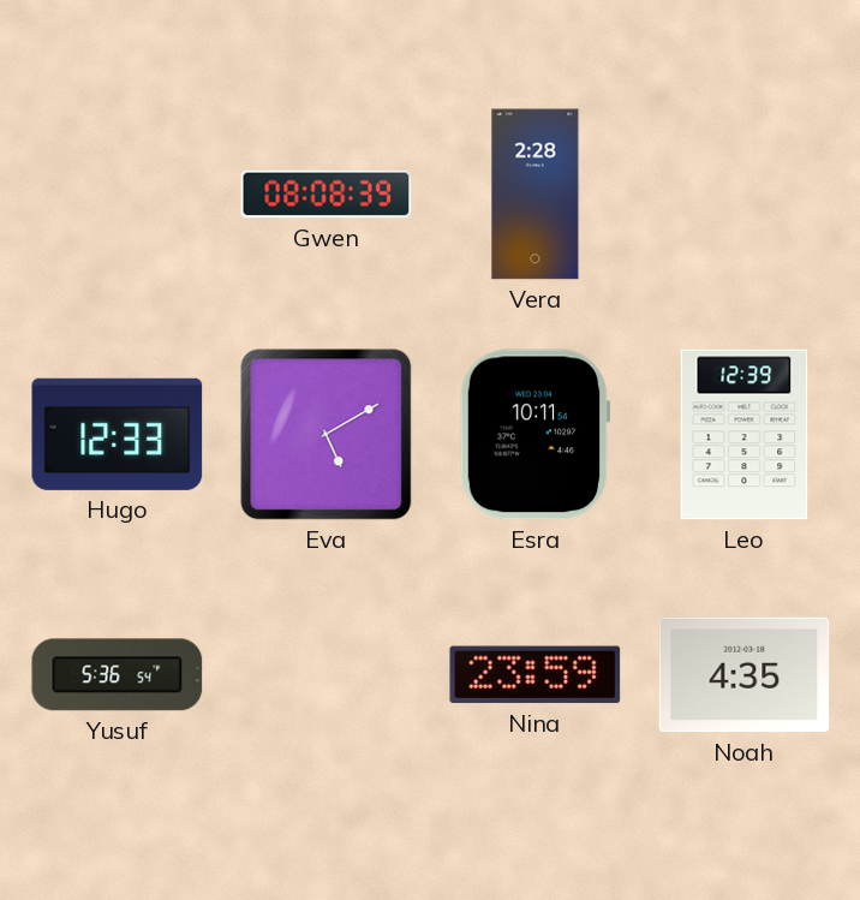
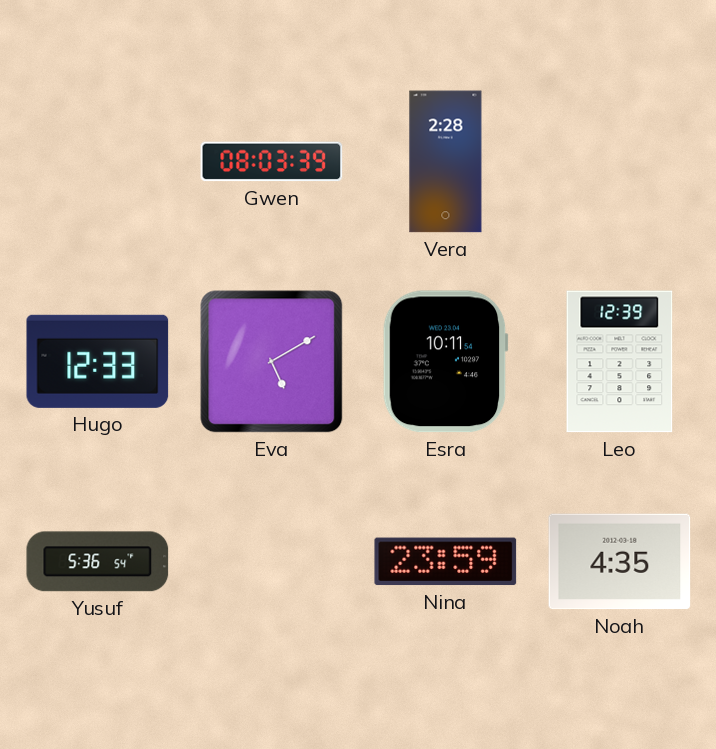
Gwen: 08:08 -> 08:03 (272, 162)
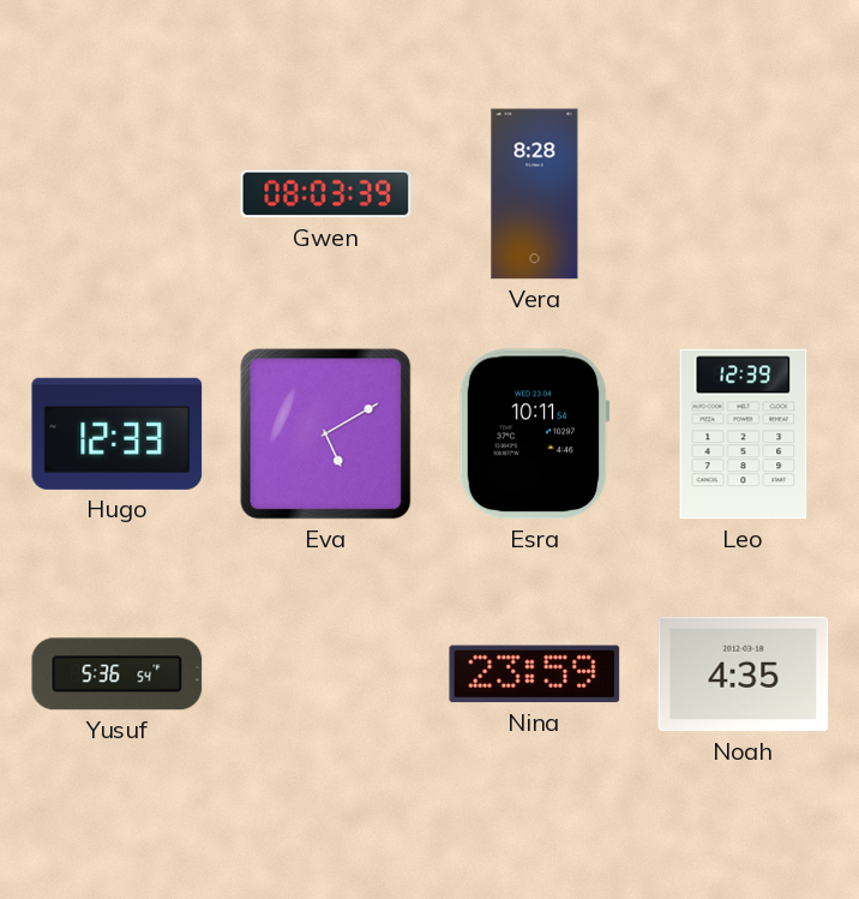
Vera: 2:28 -> 8:28 (535, 194)
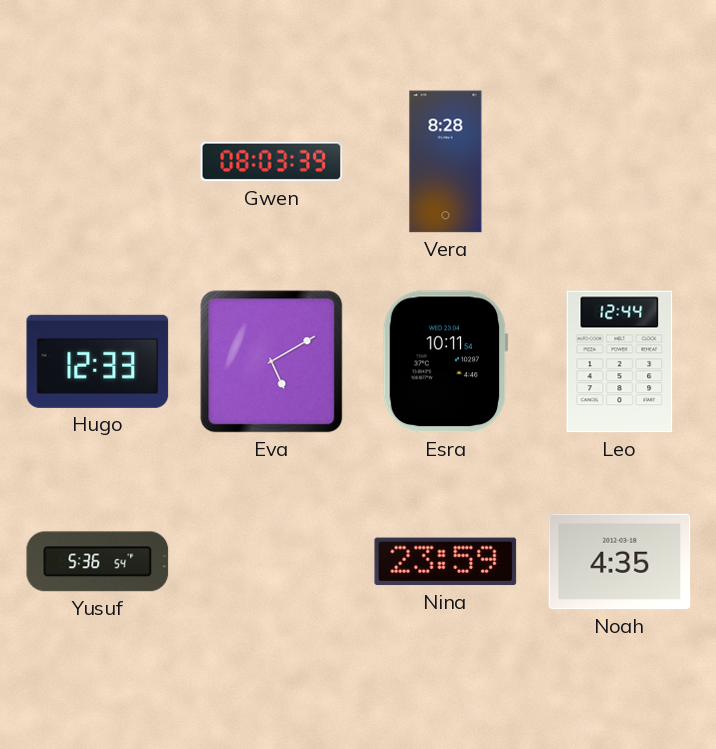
Leo: 12:39 -> 12:44 (620, 362)
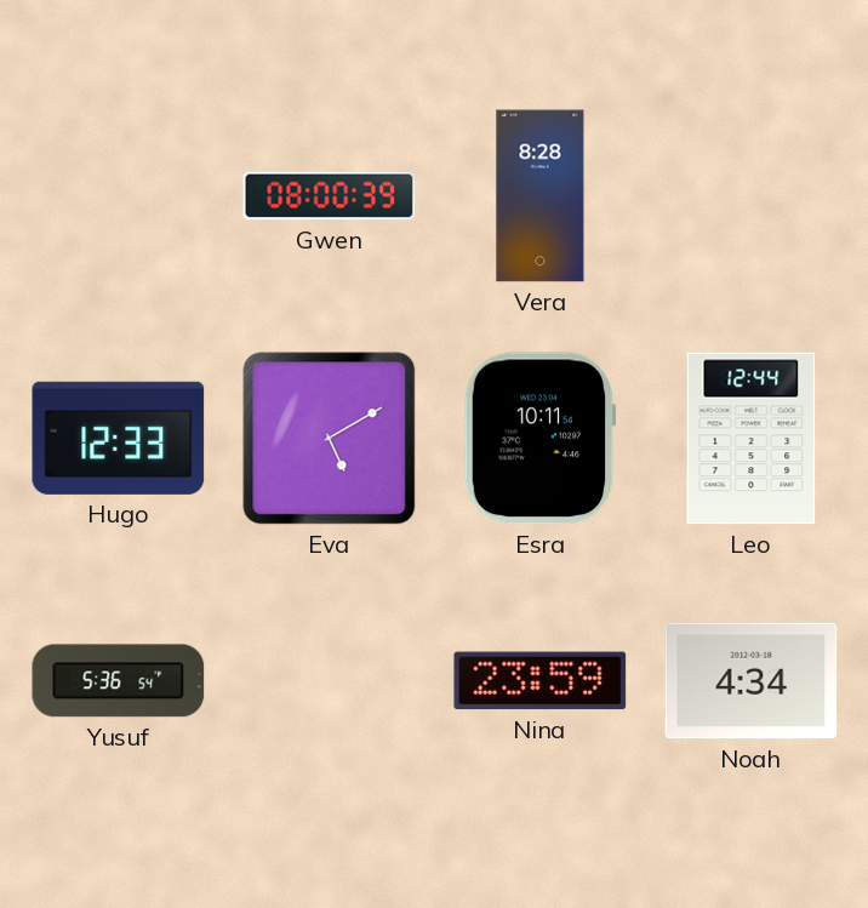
Gwen: 08:03 -> 08:00 (330, 196)
Noah: 4:35 -> 4:34 (752, 681)
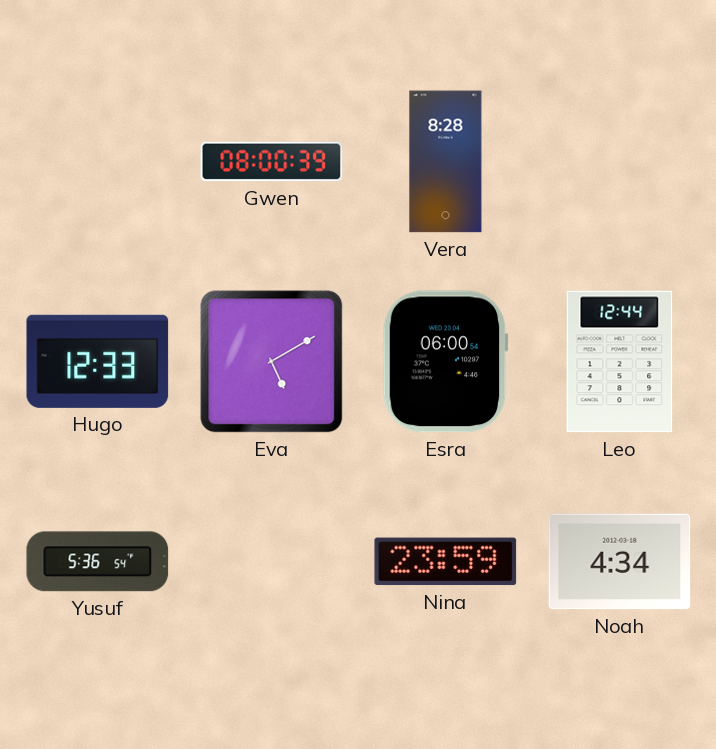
Esra: 10:11 -> 06:00 (445, 362)
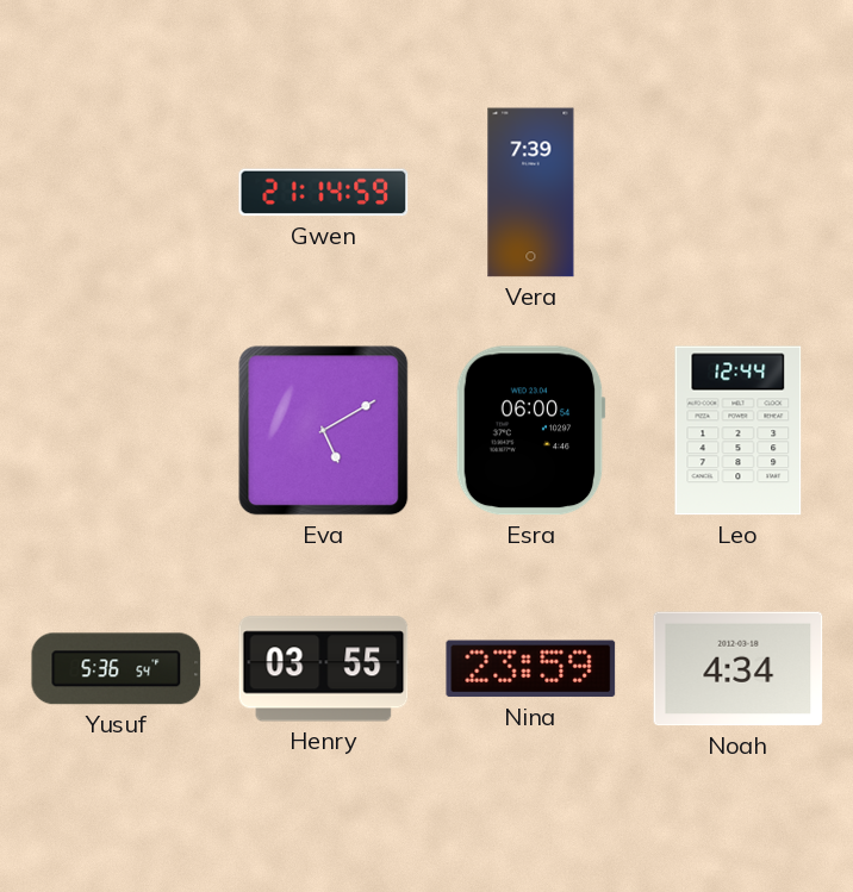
Gwen: 08:00 -> 21:14 (324, 193)
Vera: 8:28 -> 7:39 (531, 193)
Hugo: 12:33 -> none (98, 361)
Henry: none -> 03:55 (324, 669)
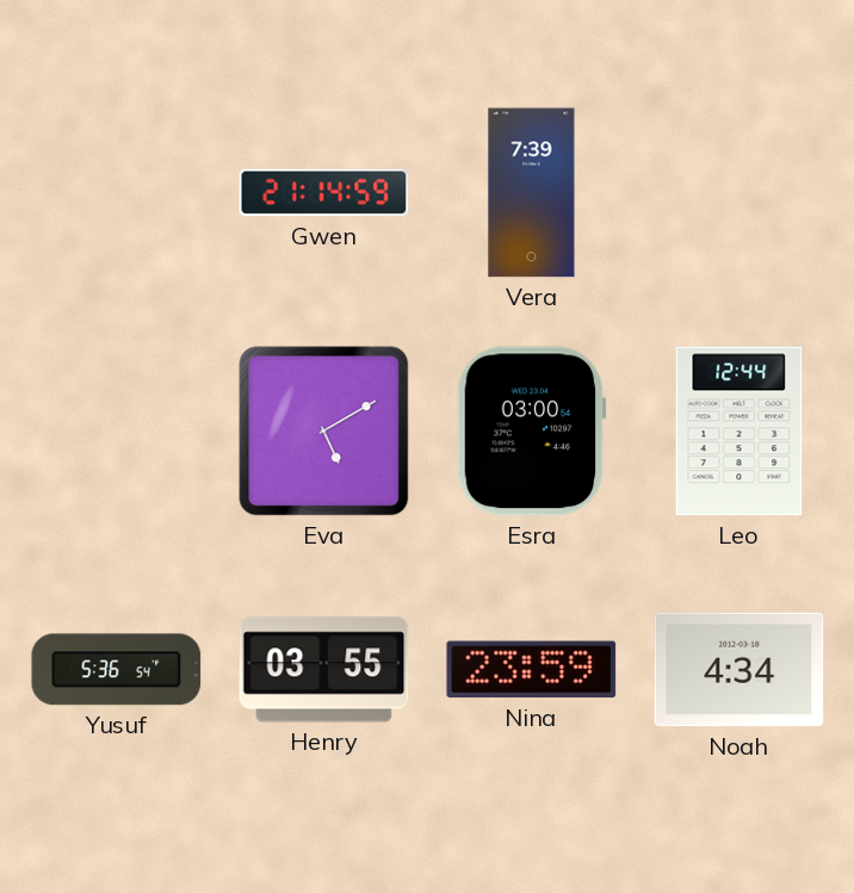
Esra: 06:00 -> 03:00 (531, 432)
